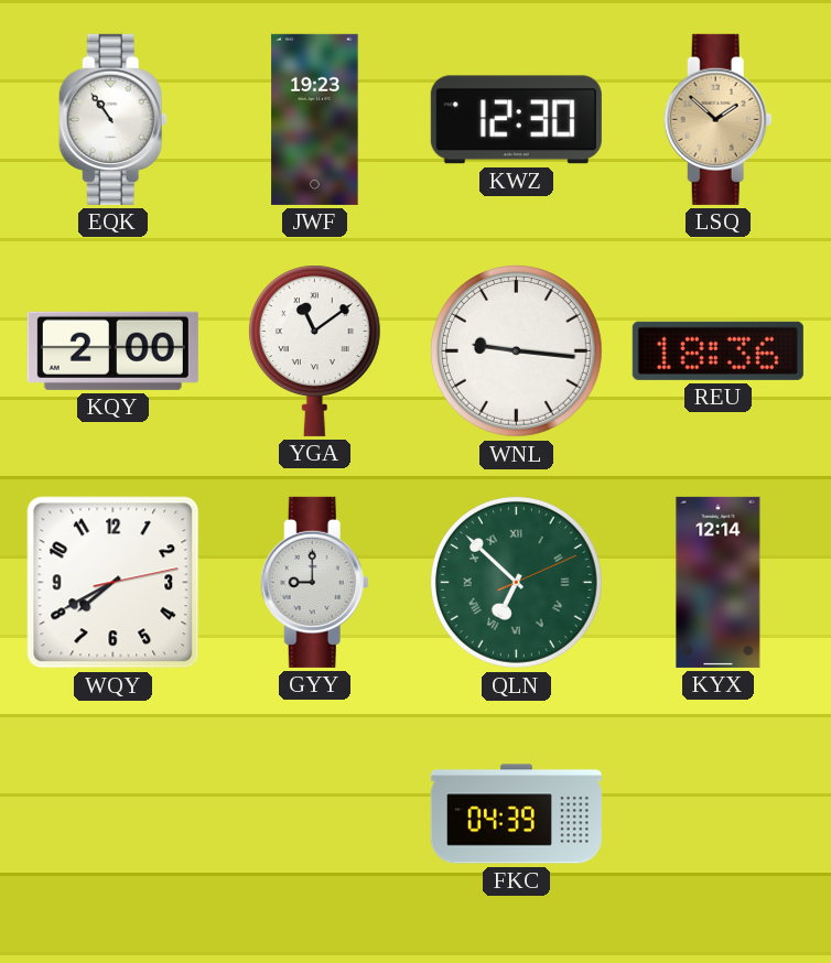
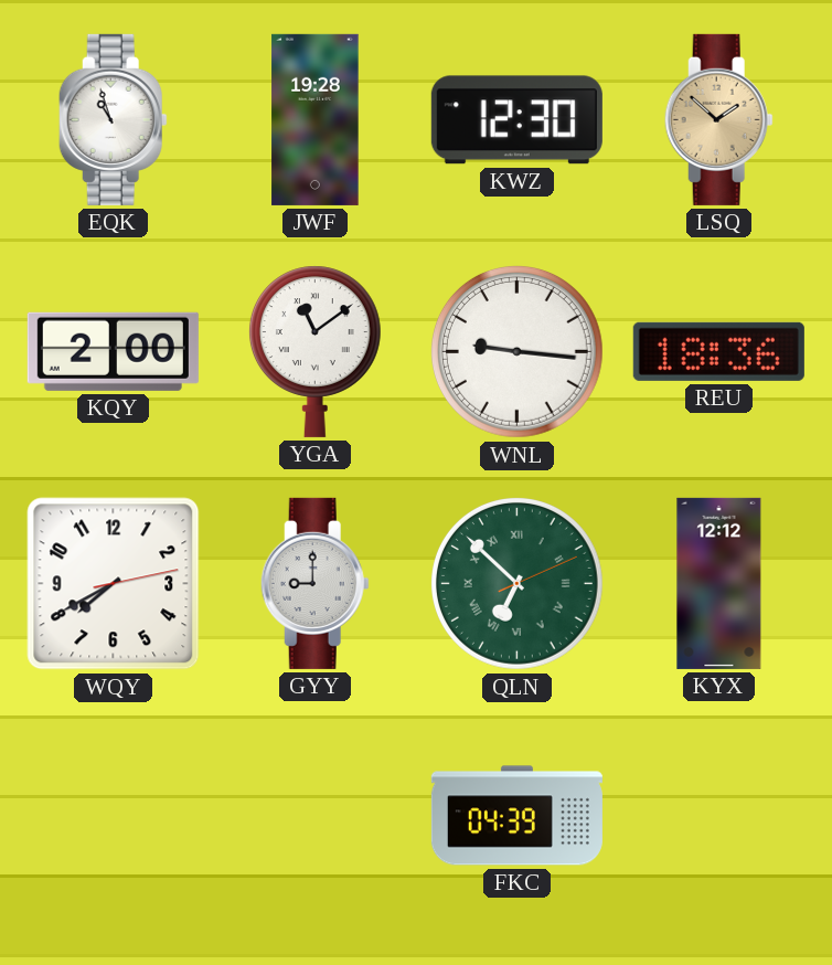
EQK: 10:54 -> 10:57 (113, 119)
JWF: 19:23 -> 19:28 (316, 119)
KYX: 12:14 -> 12:12 (719, 583)
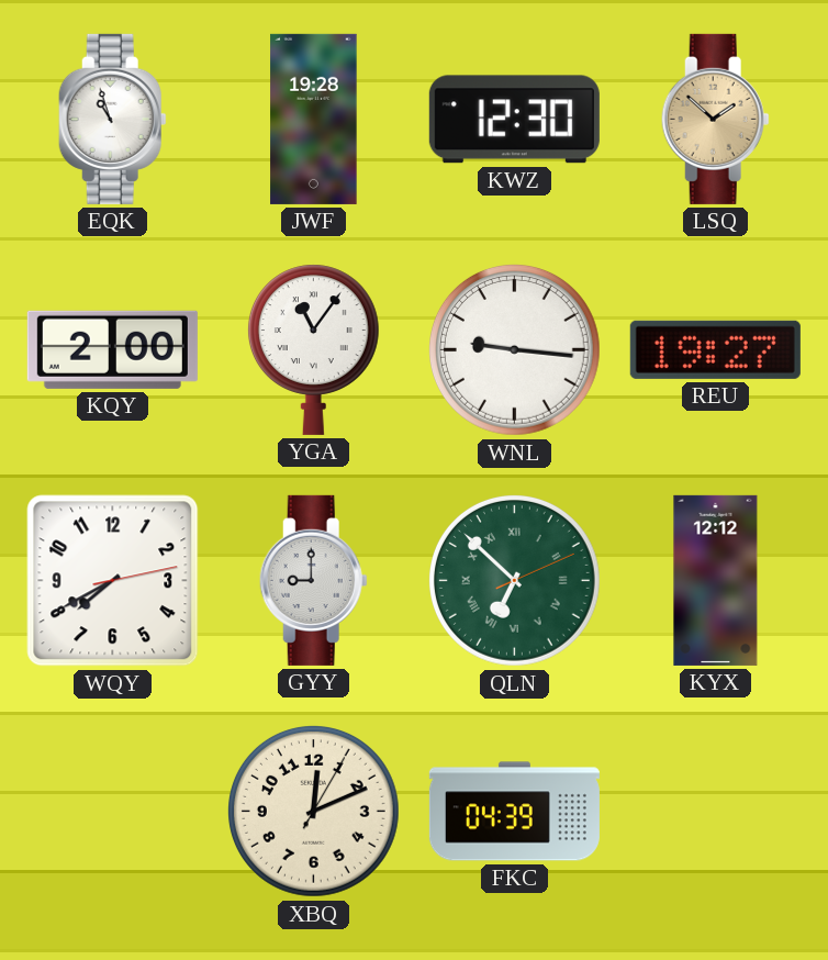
YGA: 11:09 -> 11:06 (313, 349)
REU: 18:36 -> 19:27 (715, 349)
XBQ: none -> 12:11 (313, 811)
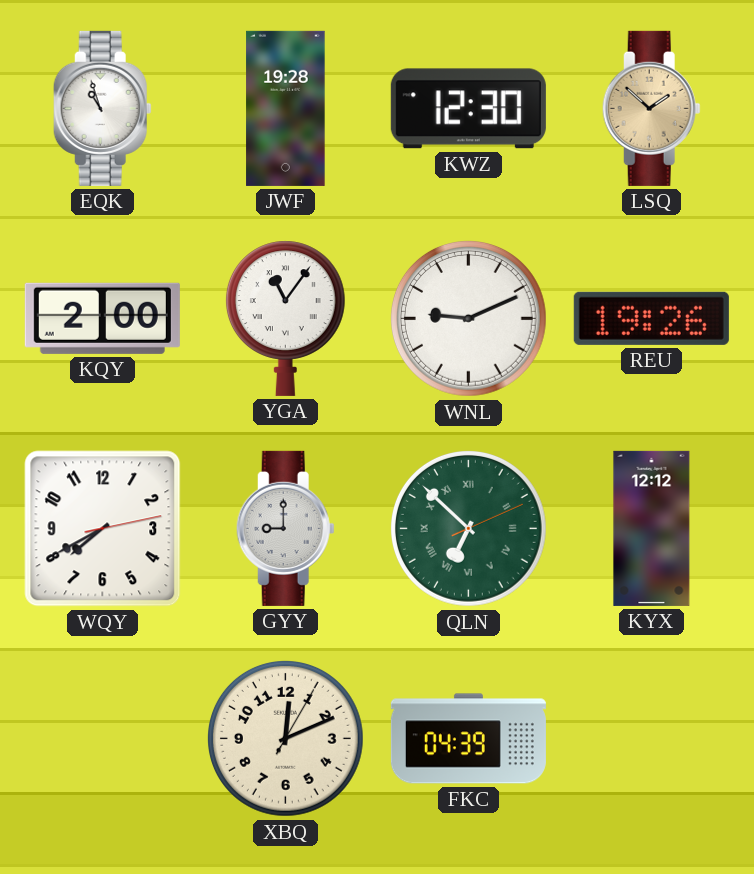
WNL: 9:16 -> 9:11 (468, 318)
REU: 19:27 -> 19:26 (651, 318)
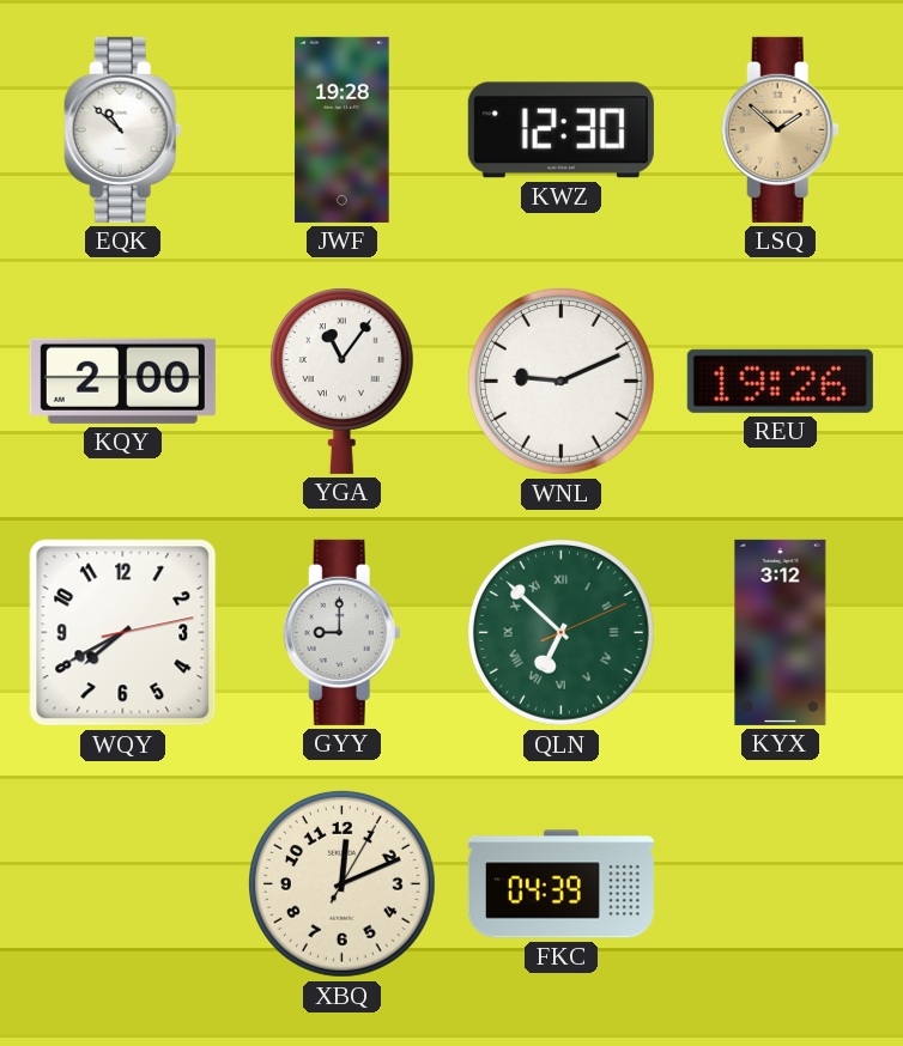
EQK: 10:57 -> 10:52 (122, 129)
KYX: 12:12 -> 3:12 (781, 632)
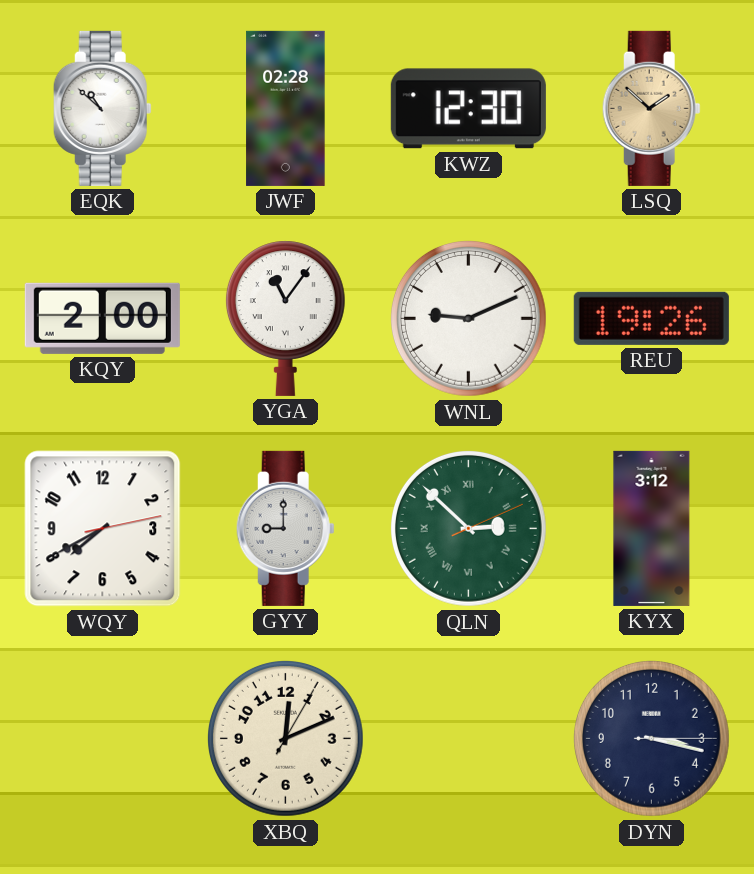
JWF: 19:28 -> 02:28 (286, 108)
QLN: 6:52 -> 2:52 (468, 528)
FKC: 04:39 -> none (560, 884)
DYN: none -> 3:17 (651, 738)
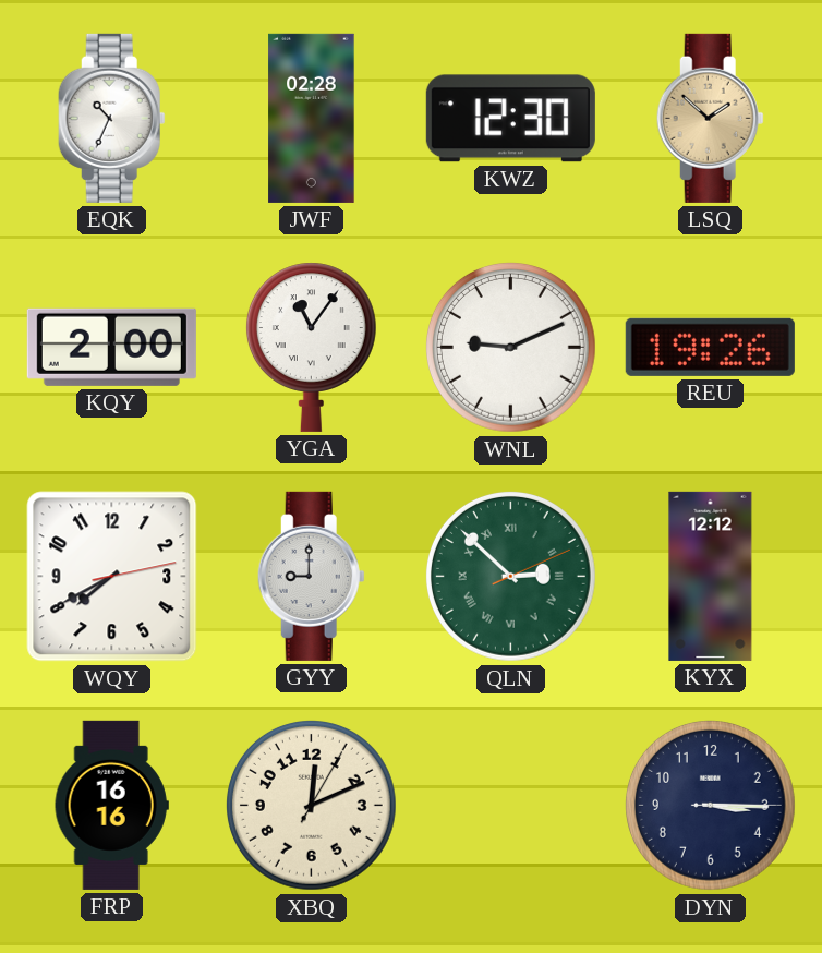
EQK: 10:52 -> 10:34 (111, 118)
KYX: 3:12 -> 12:12 (711, 576)
FRP: none -> 16:16 (111, 805)
DYN: 3:17 -> 3:15 (710, 805)
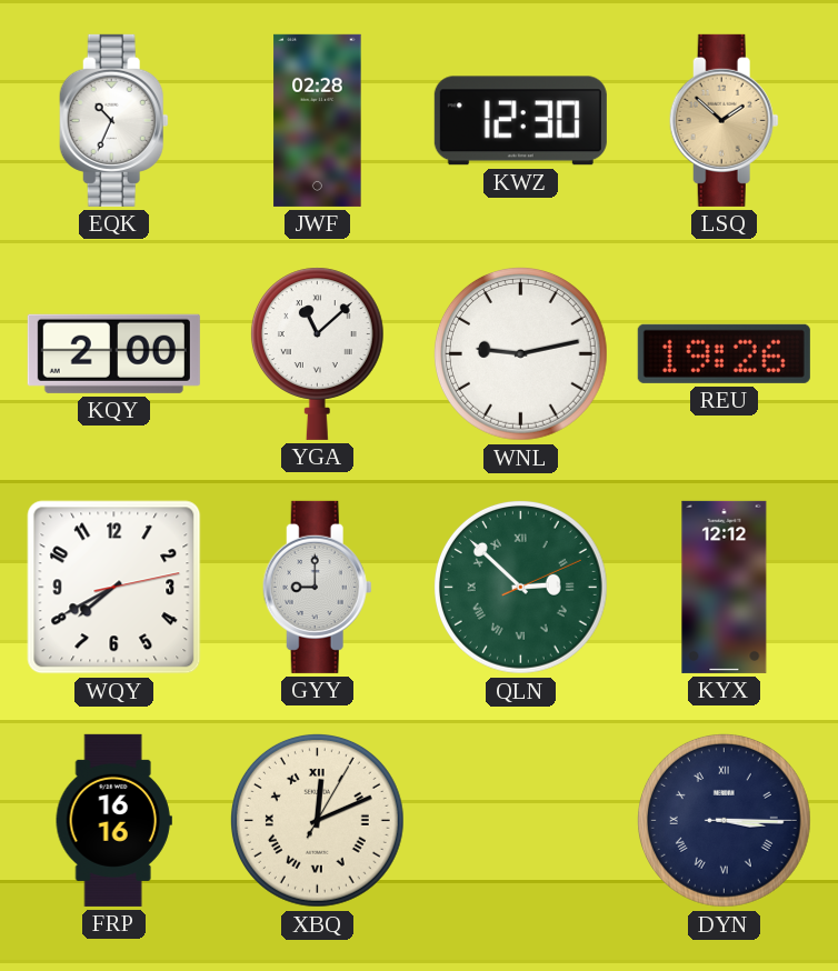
YGA: 11:06 -> 11:08 (317, 353)
WNL: 9:11 -> 9:13 (520, 353)
XBQ numerals: Arabic -> Roman (317, 820)
DYN numerals: Arabic -> Roman (724, 820)
